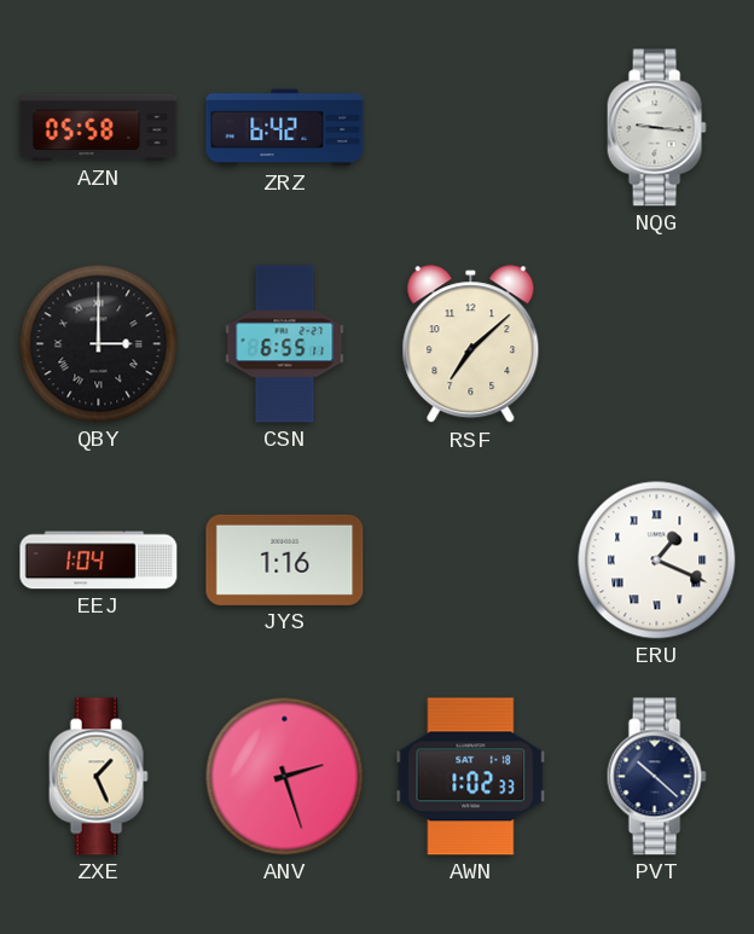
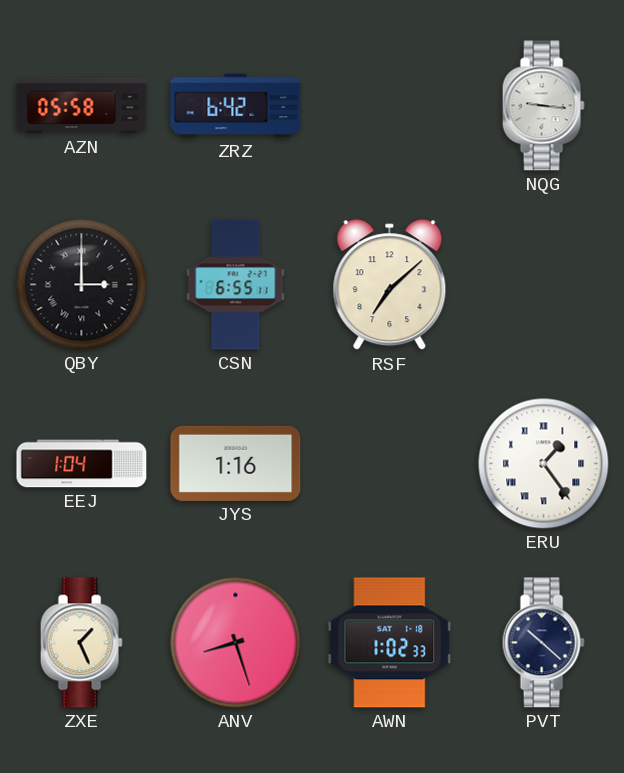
ERU: 1:19 -> 1:24 (544, 464)
ANV: 2:27 -> 8:27 (236, 643)
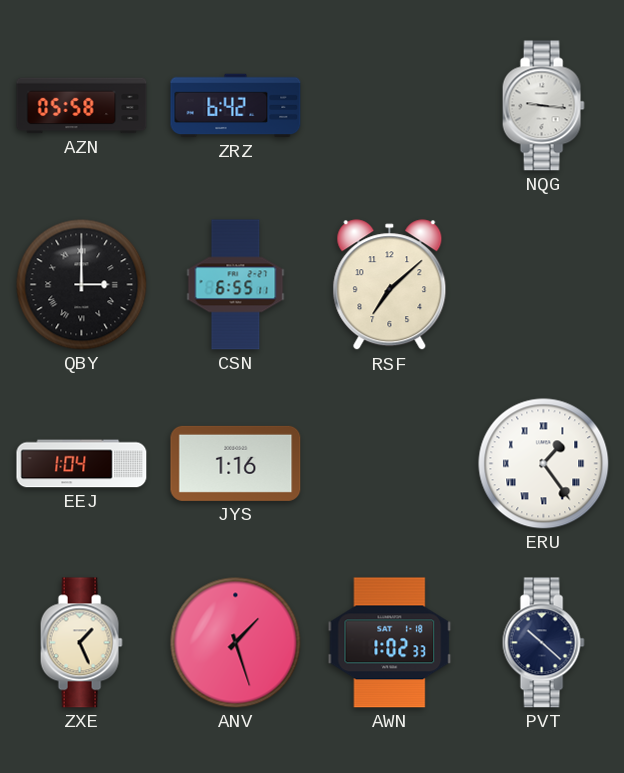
ANV: 8:27 -> 1:27 (236, 643)
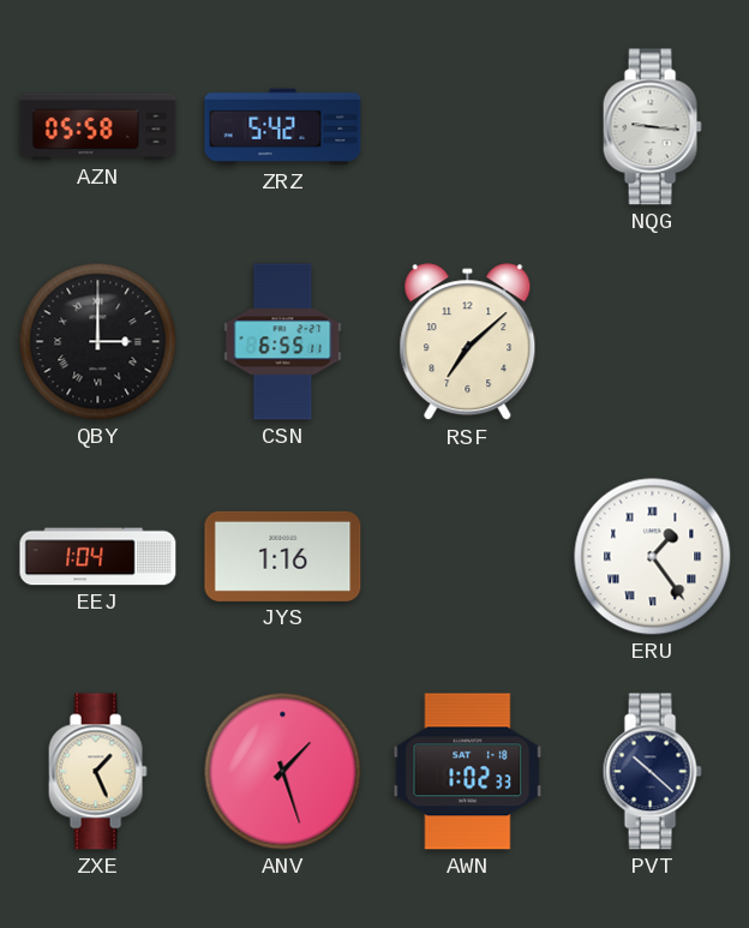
ZRZ: 6:42 -> 5:42 (283, 127)
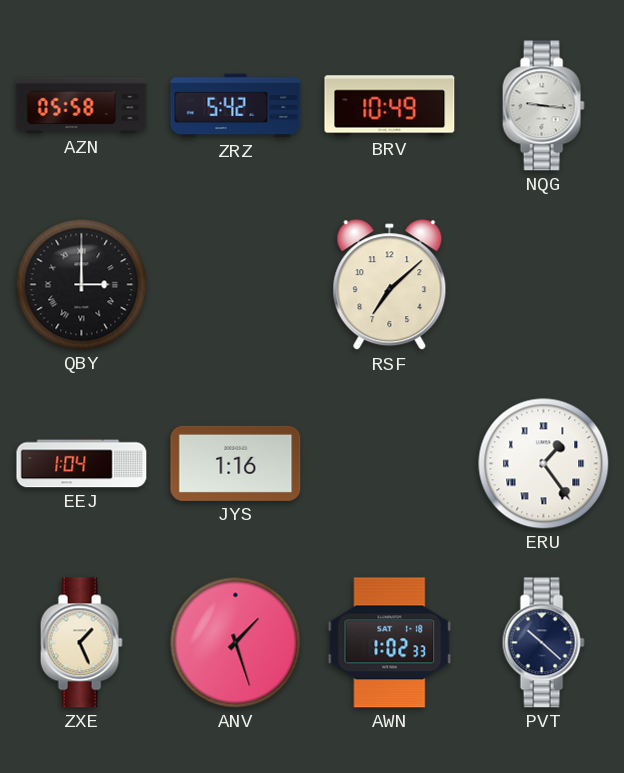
BRV: none -> 10:49 (390, 106)
CSN: 6:55 -> none (283, 342)
